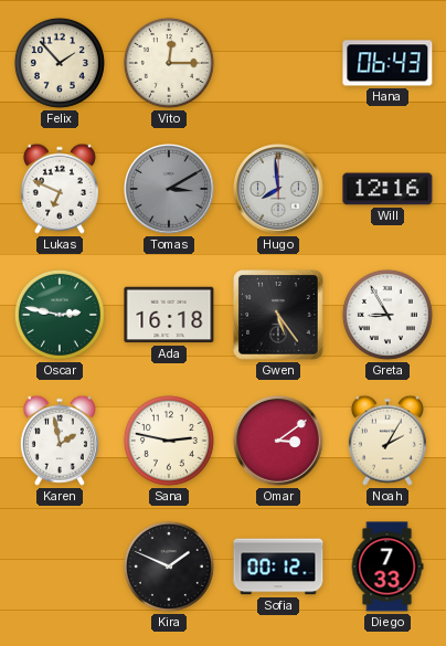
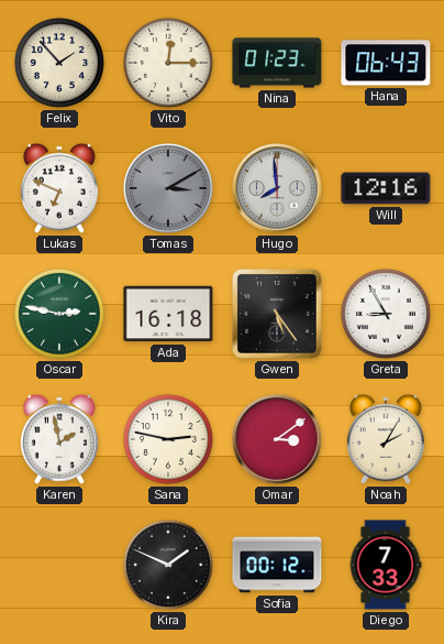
Nina: none -> 01:23 (277, 63)
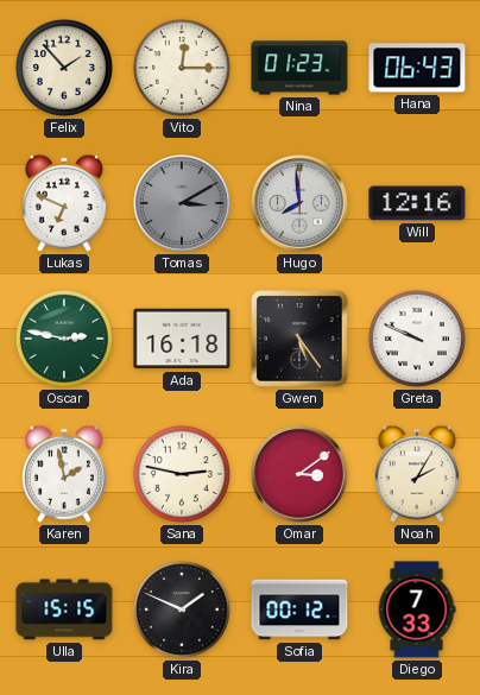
Greta: 8:55 -> 9:49 (417, 339)
Ulla: none -> 15:15 (64, 609)
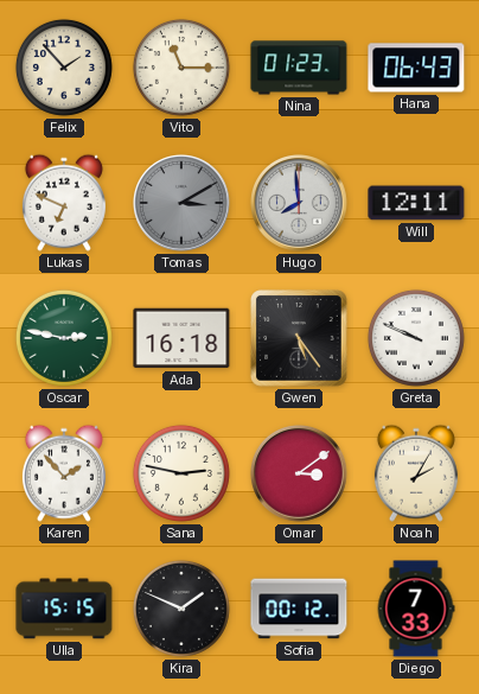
Vito: 12:15 -> 11:15 (181, 68)
Will: 12:16 -> 12:11 (416, 203)
Karen: 1:58 -> 1:53 (64, 473)
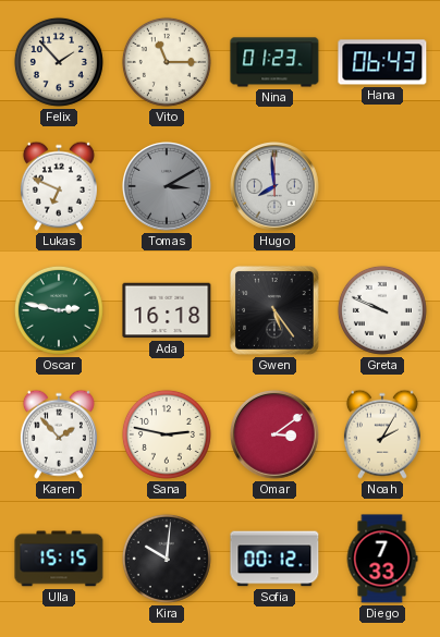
Will: 12:11 -> none (416, 203)
Kira: 1:49 -> 10:01 (167, 559)
